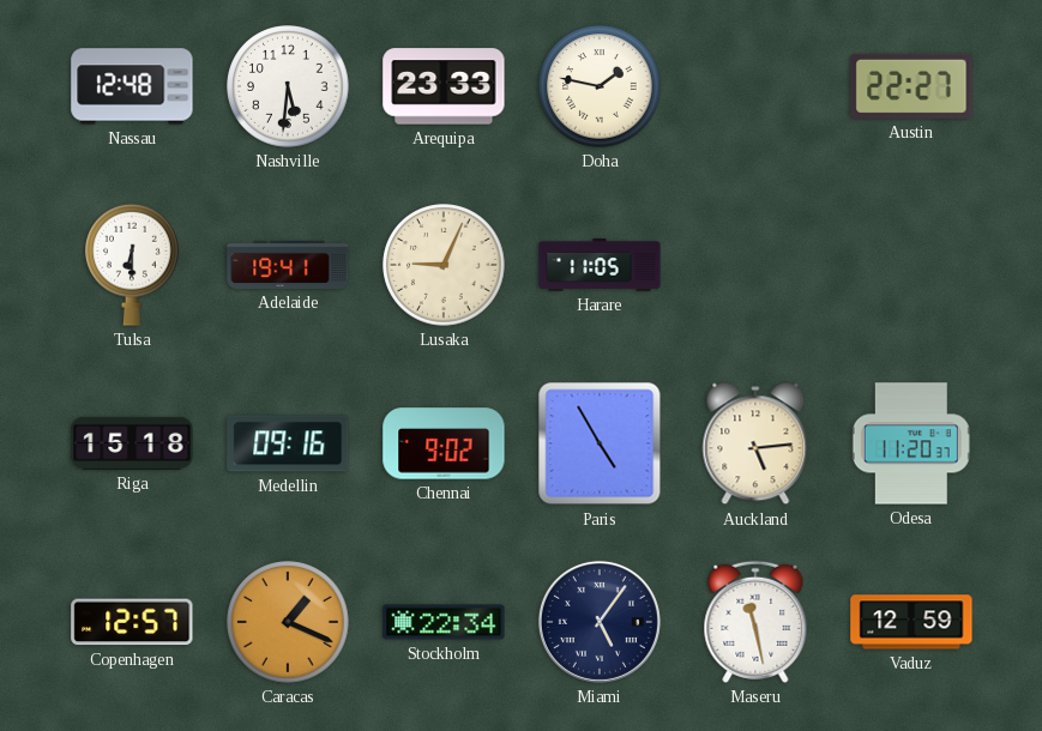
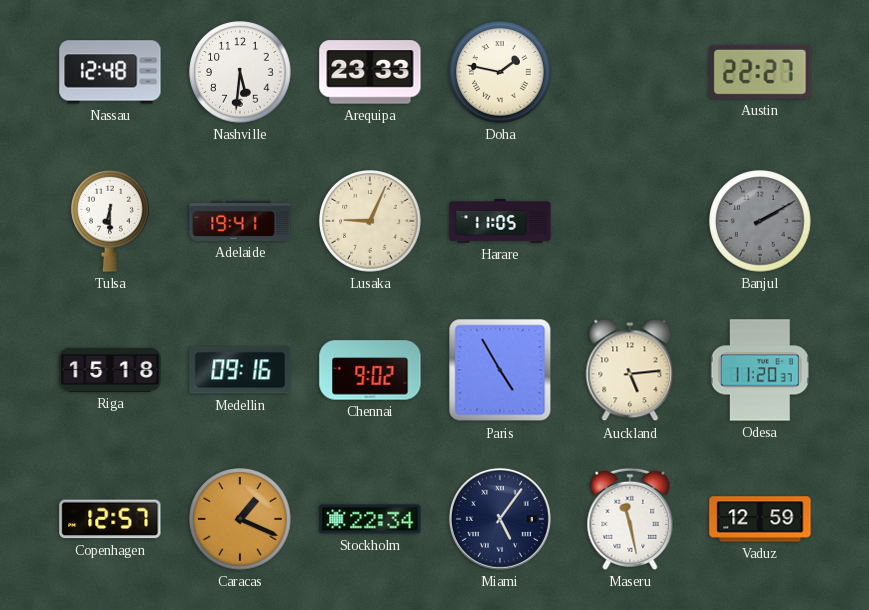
Banjul: none -> 2:10 (760, 221)
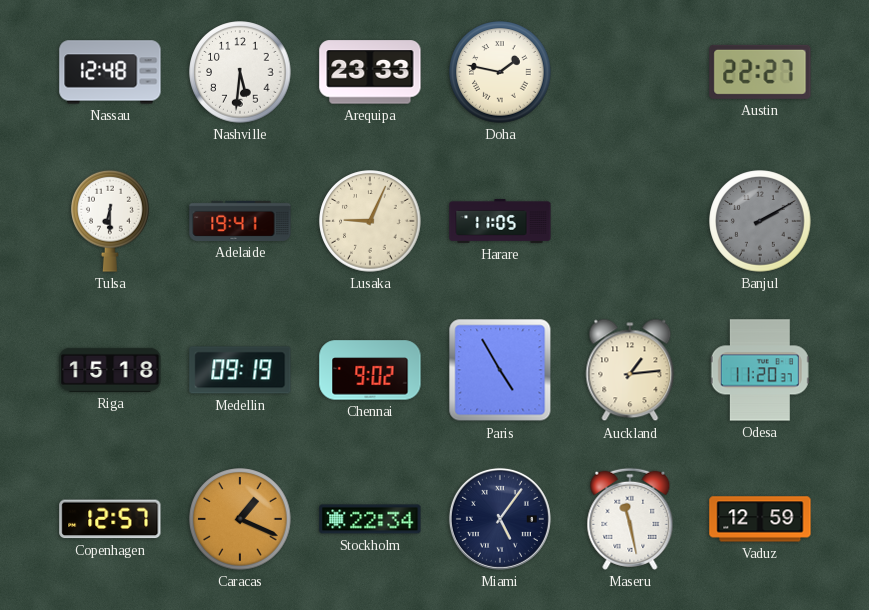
Medellin: 09:16 -> 09:19 (240, 370)
Auckland: 5:14 -> 1:14 (630, 370)
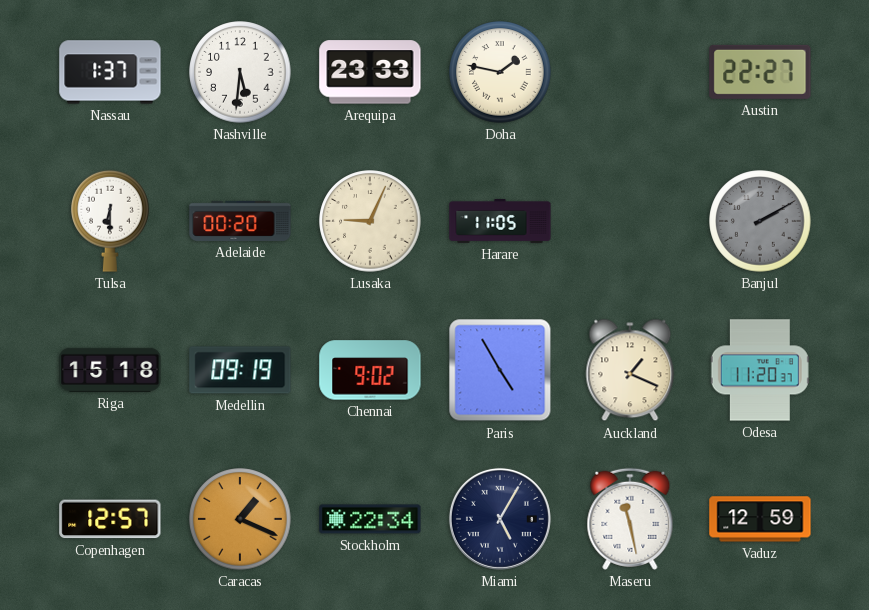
Nassau: 12:48 -> 1:37 (110, 72)
Adelaide: 19:41 -> 00:20 (240, 221)
Auckland: 1:14 -> 1:19 (630, 370)
Miami: 5:06 -> 5:05 (500, 519)
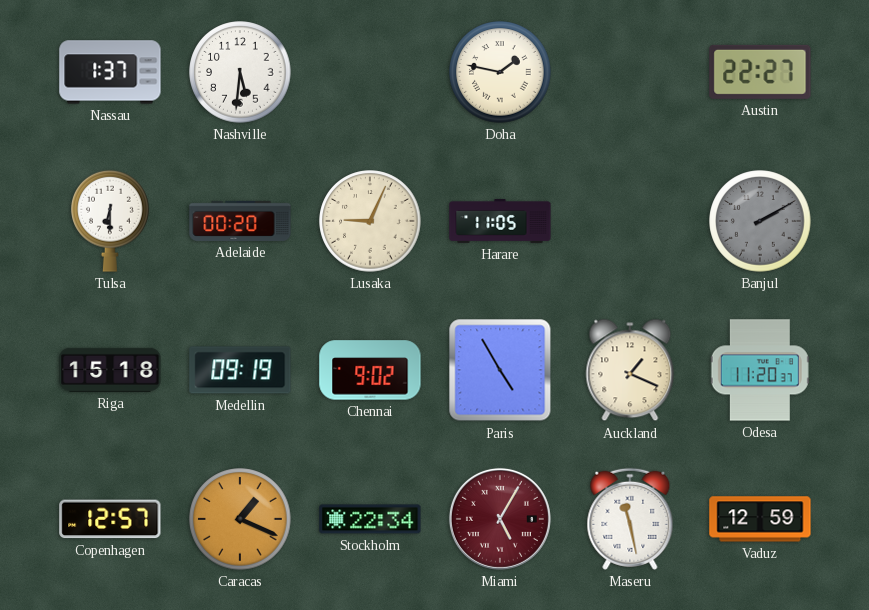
Arequipa: 23:33 -> none (370, 72)
Miami dial: navy -> burgundy (500, 519)
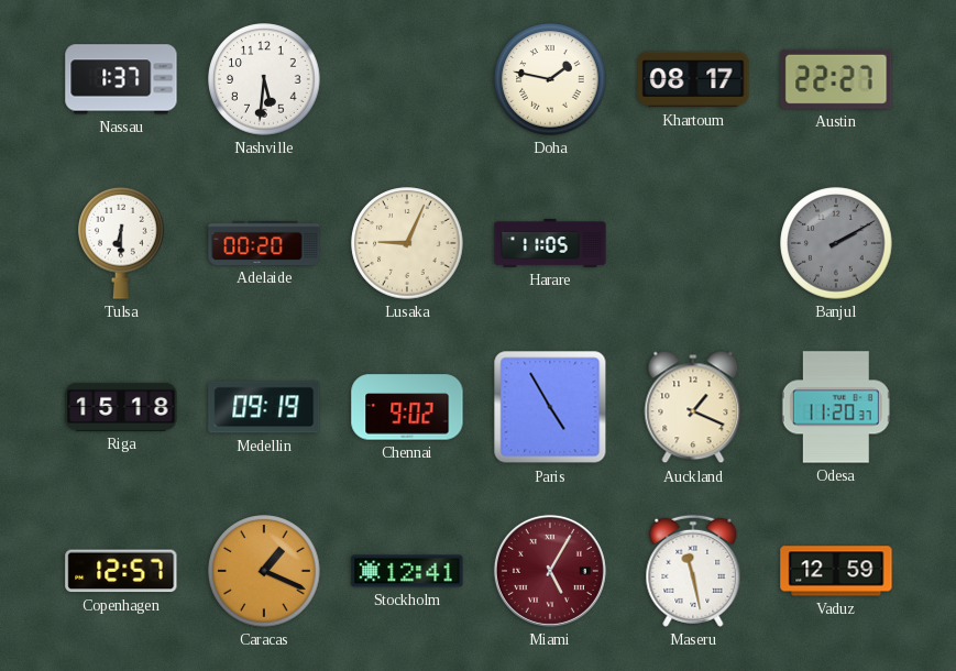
Khartoum: none -> 08:17 (693, 79)
Stockholm: 22:34 -> 12:41 (407, 571)
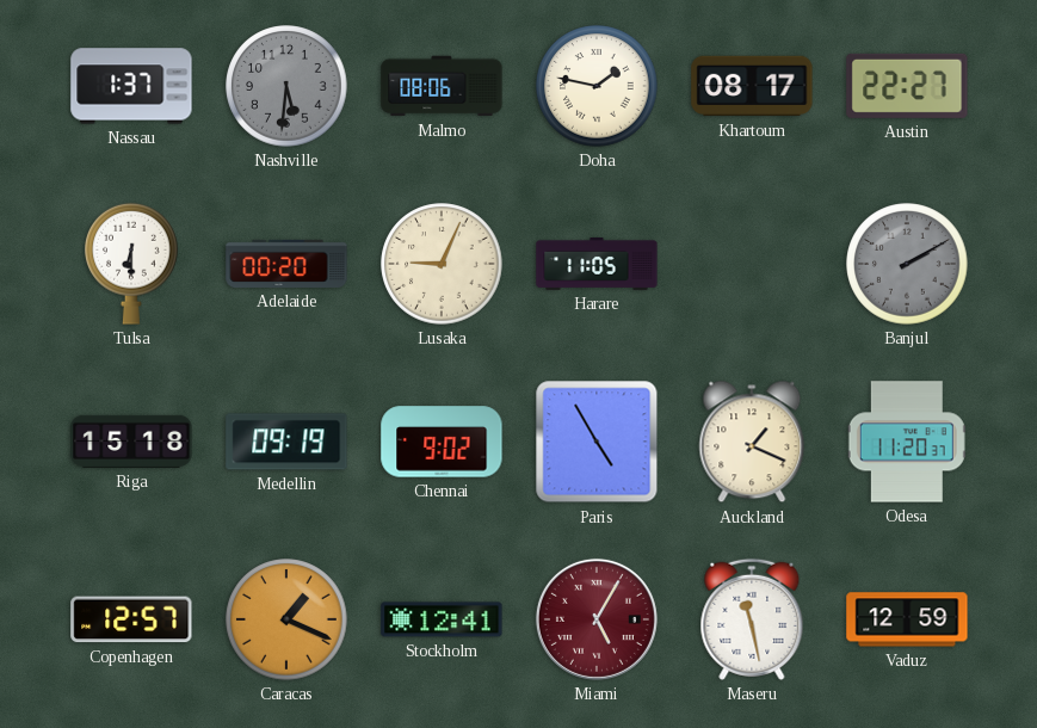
Nashville dial: white -> grey (286, 86)
Malmo: none -> 08:06 (442, 86)
